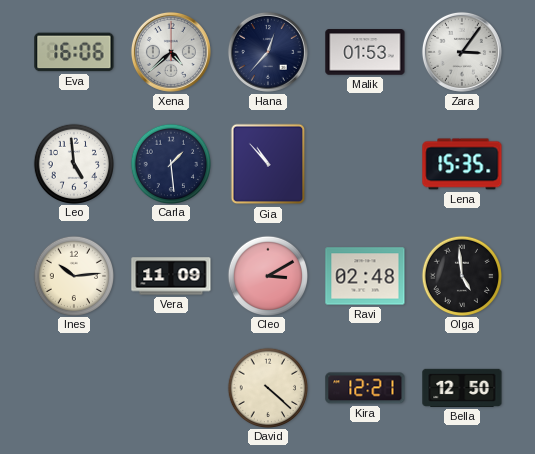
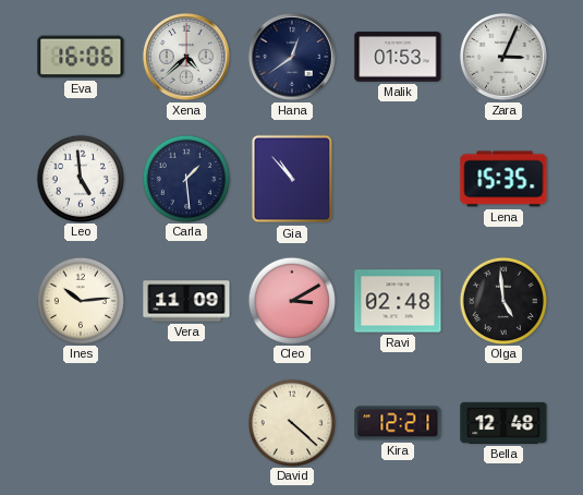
Hana: 12:37 -> 12:39 (292, 57)
Zara: 3:06 -> 3:04 (503, 57)
Bella: 12:50 -> 12:48 (503, 423)
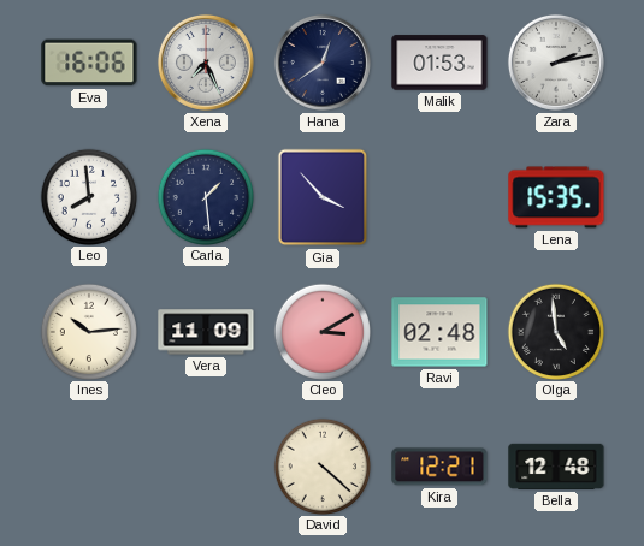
Xena: 4:38 -> 7:26 (206, 63)
Zara: 3:04 -> 2:13 (556, 63)
Leo: 4:59 -> 7:59 (88, 196)
Gia: 10:53 -> 3:53 (323, 197)
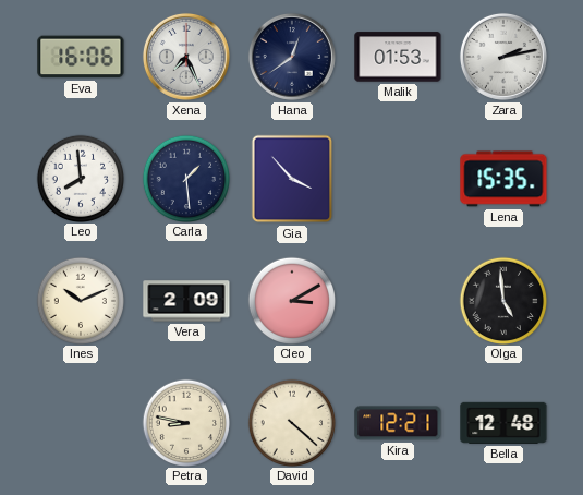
Ines: 10:14 -> 10:11 (80, 300)
Vera: 11:09 -> 2:09 (186, 301)
Ravi: 02:48 -> none (439, 332)
Petra: none -> 8:47 (185, 422)
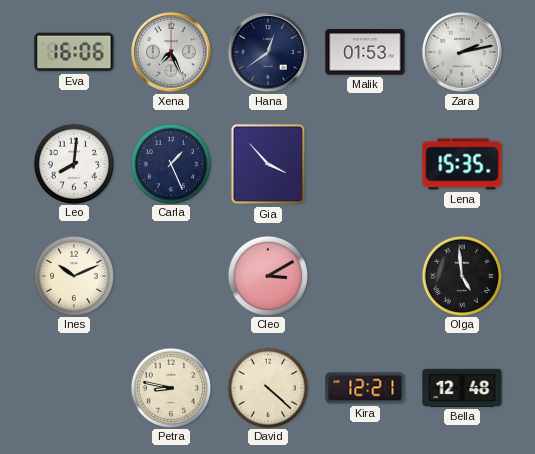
Leo: 7:59 -> 8:01 (73, 163)
Carla: 1:29 -> 1:26 (170, 163)
Vera: 2:09 -> none (186, 301)
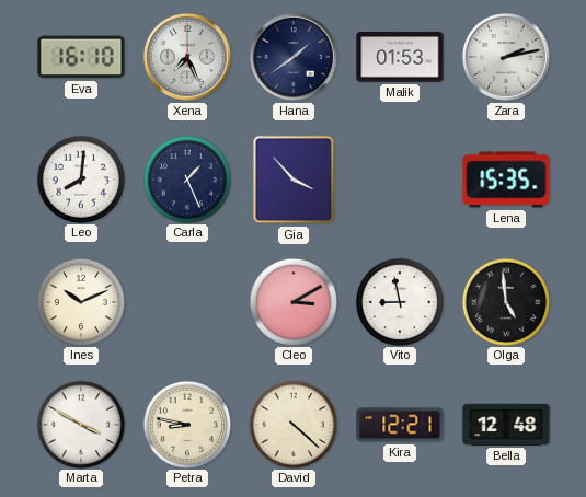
Eva: 16:06 -> 16:10 (81, 57)
Hana: 12:39 -> 1:39 (294, 57)
Vito: none -> 8:58 (399, 301)
Marta: none -> 3:50 (80, 424)
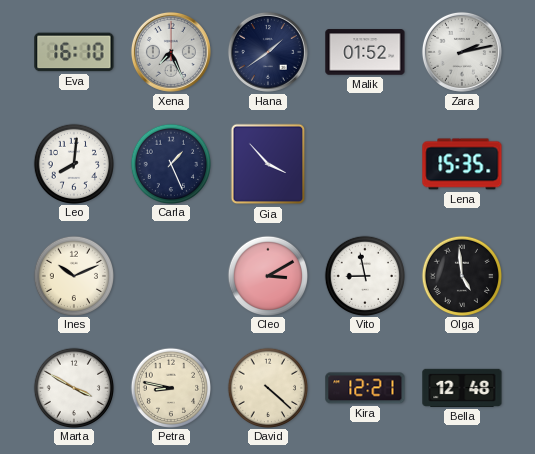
Malik: 01:53 -> 01:52 (365, 52)
